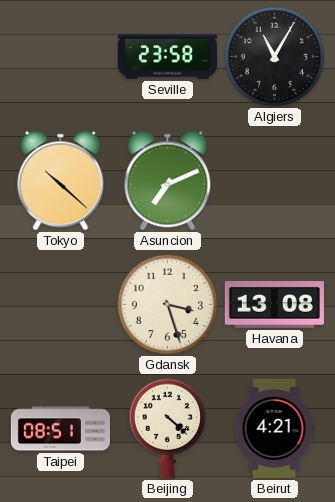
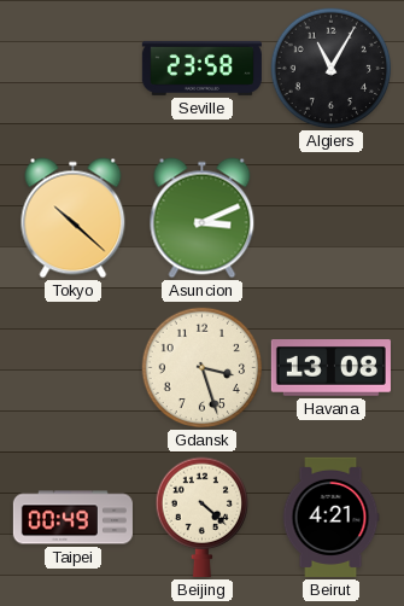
Asuncion: 7:11 -> 3:11 (203, 218)
Taipei: 08:51 -> 00:49 (72, 518)
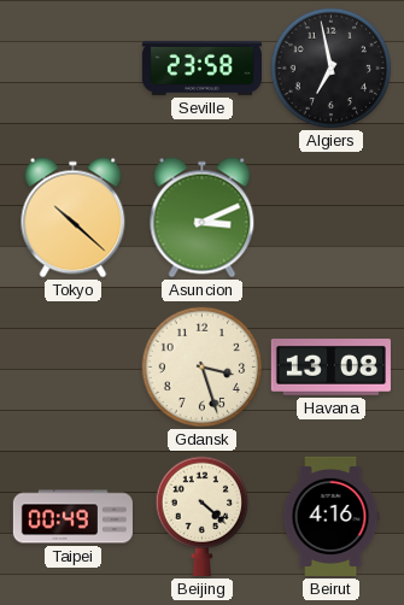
Algiers: 11:05 -> 6:58 (332, 69)
Beirut: 4:21 -> 4:16 (330, 516)
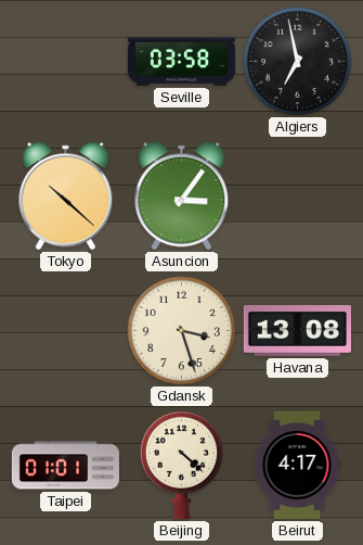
Seville: 23:58 -> 03:58 (181, 61)
Asuncion: 3:11 -> 3:06 (182, 197)
Taipei: 00:49 -> 01:01 (65, 466)
Beirut: 4:16 -> 4:17 (297, 465)
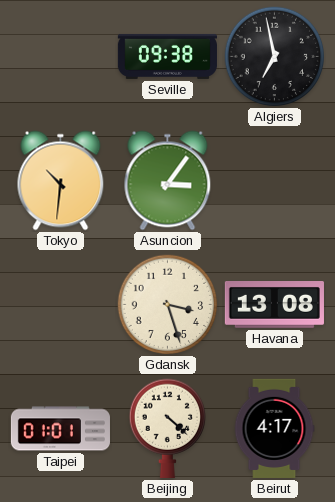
Seville: 03:58 -> 09:38 (167, 56)
Tokyo: 10:22 -> 10:31 (61, 181)
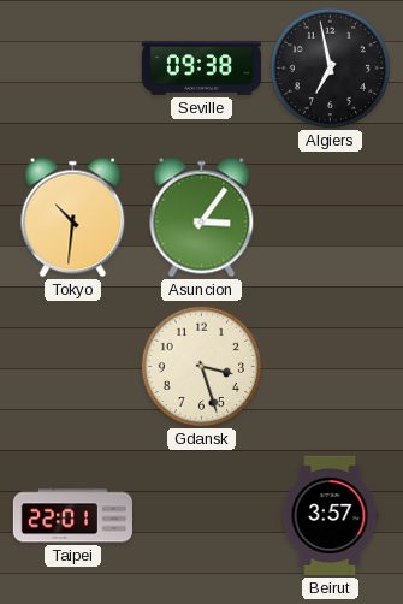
Havana: 13:08 -> none (274, 305)
Taipei: 01:01 -> 22:01 (72, 516)
Beijing: 4:22 -> none (167, 428)
Beirut: 4:17 -> 3:57 (330, 515)
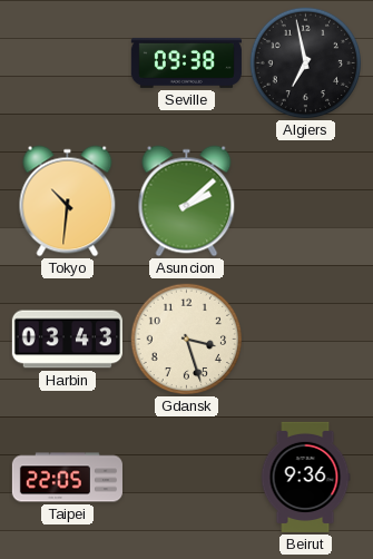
Asuncion: 3:06 -> 2:08 (187, 202)
Harbin: none -> 03:43 (67, 340)
Taipei: 22:01 -> 22:05 (67, 478)
Beirut: 3:57 -> 9:36 (305, 477)
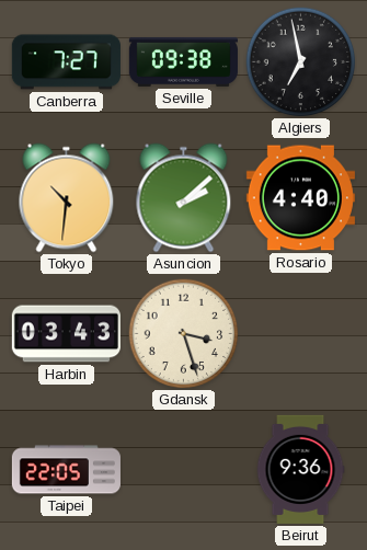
Canberra: none -> 7:27 (66, 62)
Rosario: none -> 4:40 (300, 198)
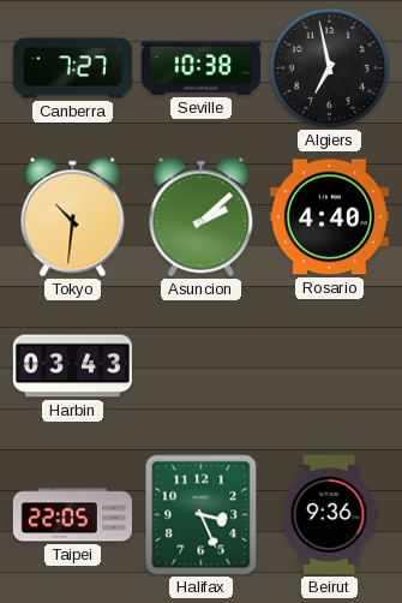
Seville: 09:38 -> 10:38 (200, 67)
Gdansk: 3:27 -> none (184, 334)
Halifax: none -> 3:26 (202, 515)
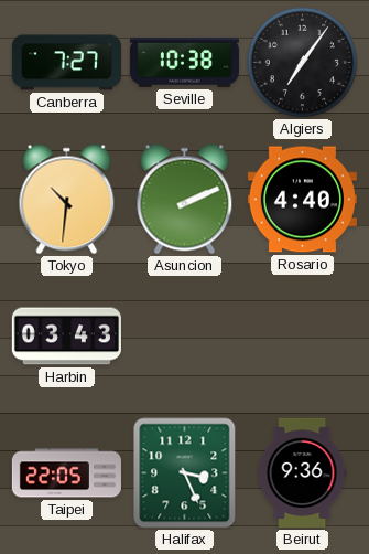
Algiers: 6:58 -> 7:06 (303, 63)
Asuncion: 2:08 -> 2:11 (185, 200)
